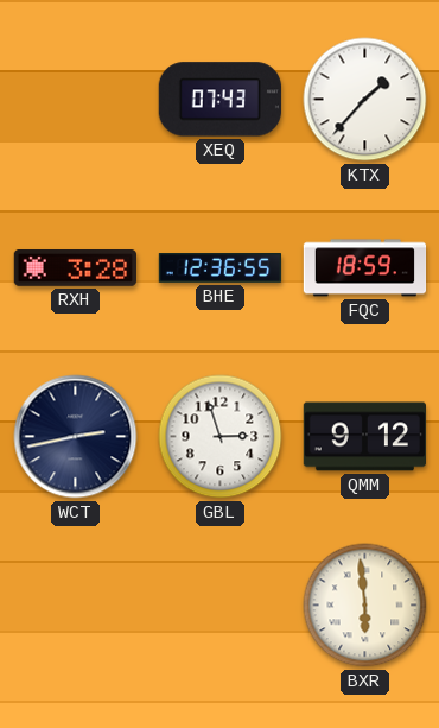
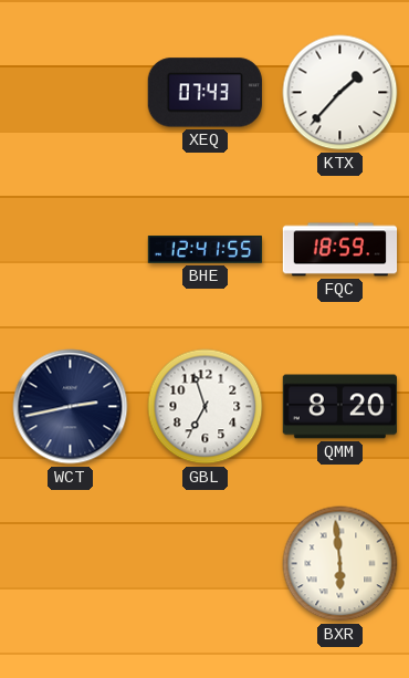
RXH: 3:28 -> none (75, 268)
BHE: 12:36 -> 12:41 (206, 250)
GBL: 2:57 -> 6:57 (206, 407)
QMM: 9:12 -> 8:20 (339, 407)
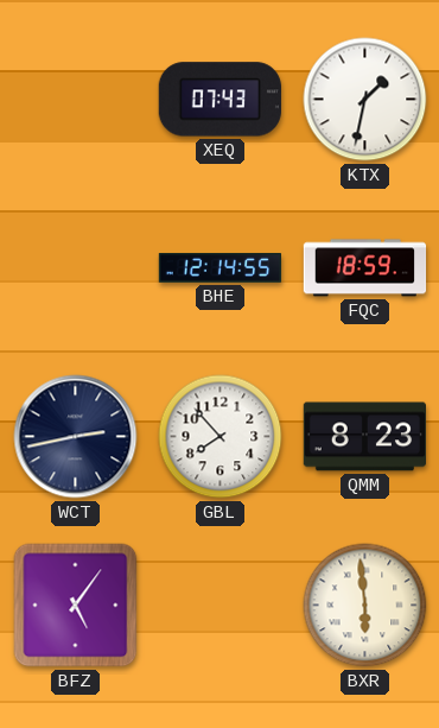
KTX: 1:37 -> 1:32 (365, 100)
BHE: 12:41 -> 12:14 (221, 268)
GBL: 6:57 -> 7:53 (221, 437)
QMM: 8:20 -> 8:23 (364, 437)
BFZ: none -> 5:06 (76, 606)
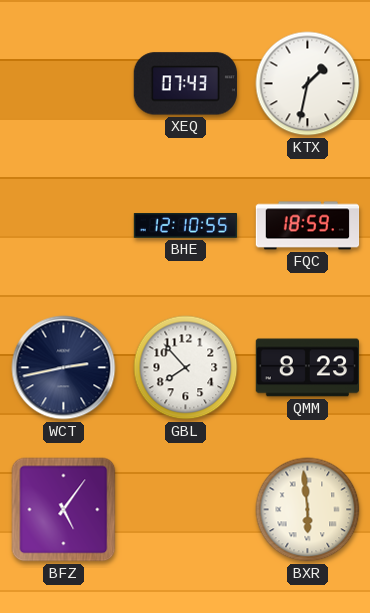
BHE: 12:14 -> 12:10 (186, 226)
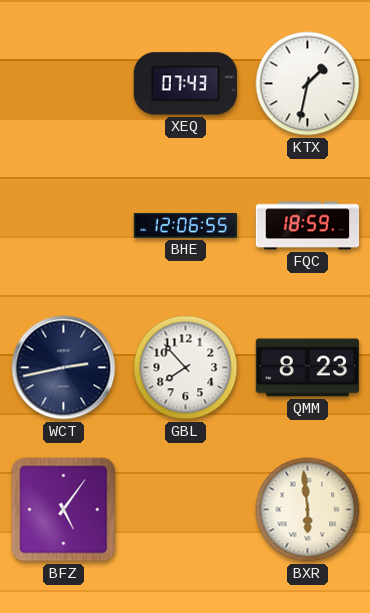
BHE: 12:10 -> 12:06 (186, 226)
